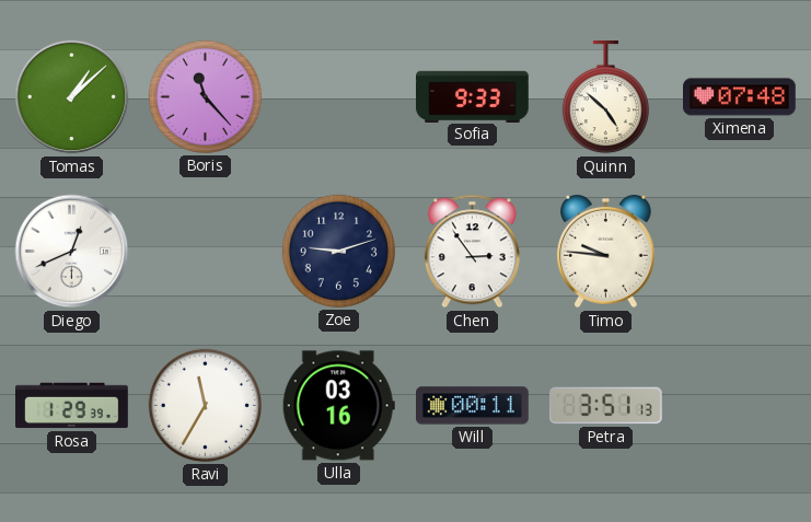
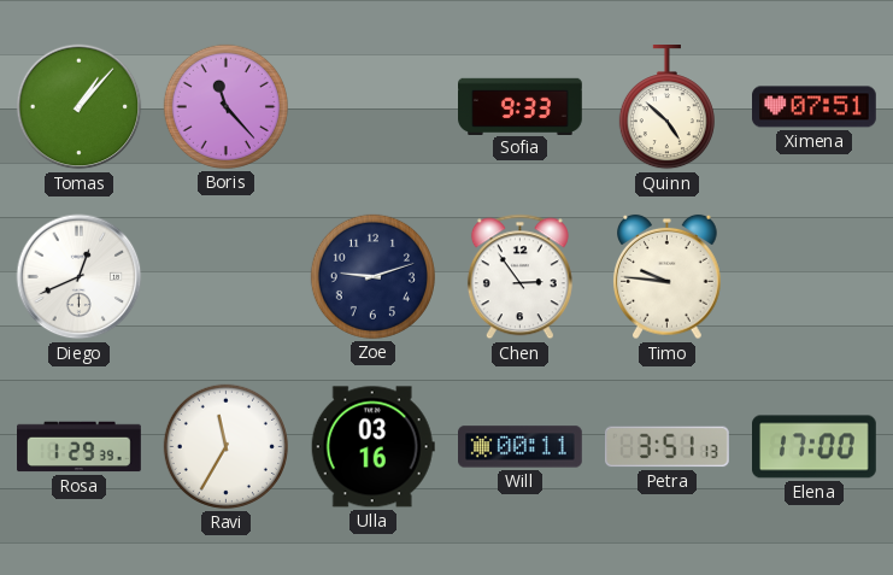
Tomas: 1:08 -> 1:07 (80, 107)
Ximena: 07:48 -> 07:51 (815, 107)
Elena: none -> 17:00 (815, 447)
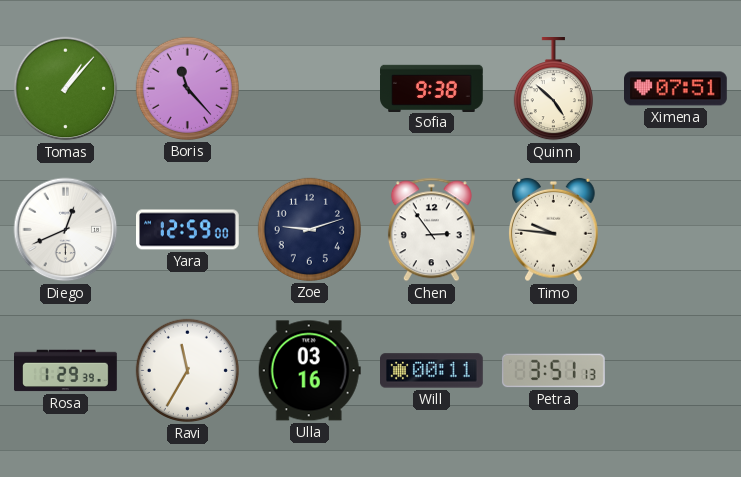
Sofia: 9:33 -> 9:38 (432, 88)
Yara: none -> 12:59 (188, 230)
Elena: 17:00 -> none (815, 447)
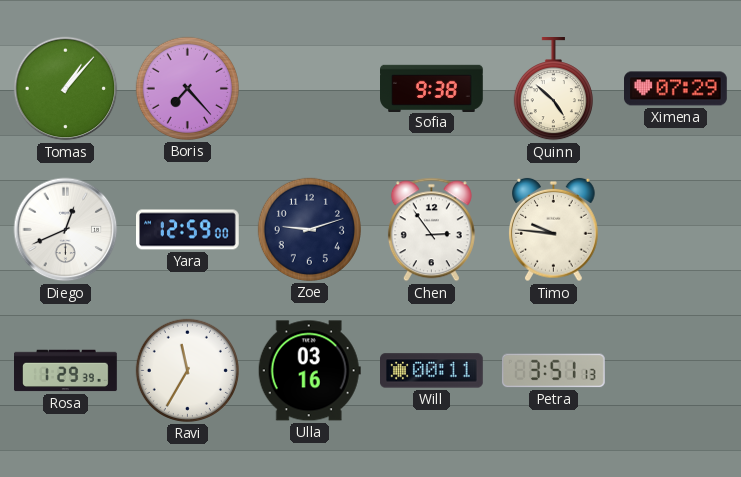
Boris: 11:23 -> 7:23 (187, 88)
Ximena: 07:51 -> 07:29 (676, 89)
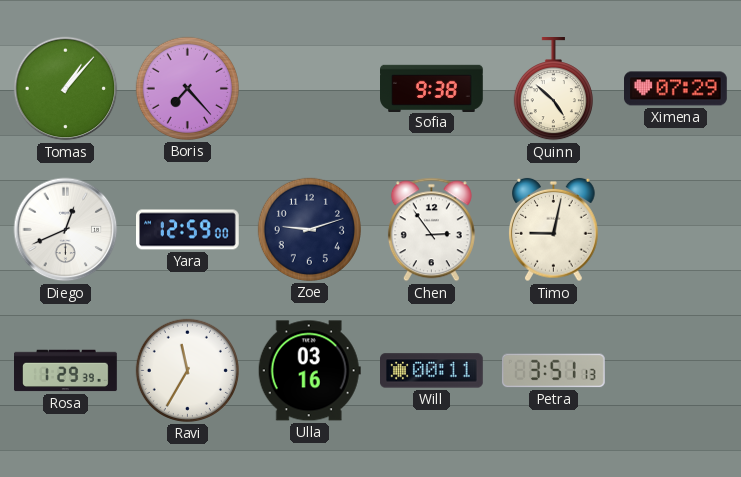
Timo: 9:46 -> 9:02 (554, 230)
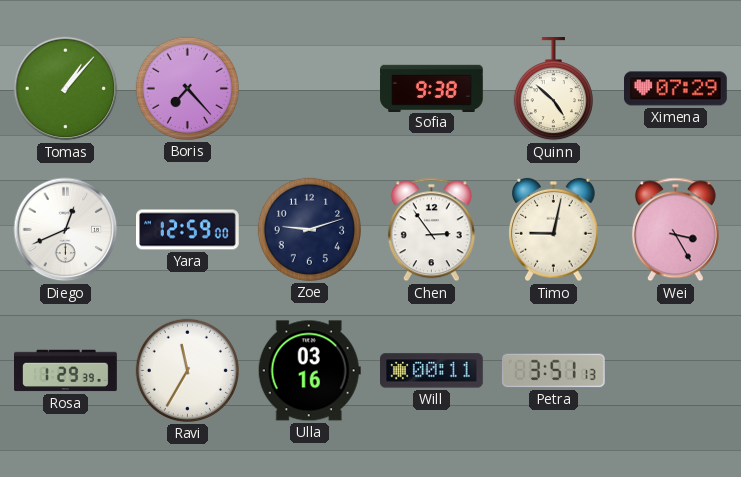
Wei: none -> 3:25 (675, 230)
